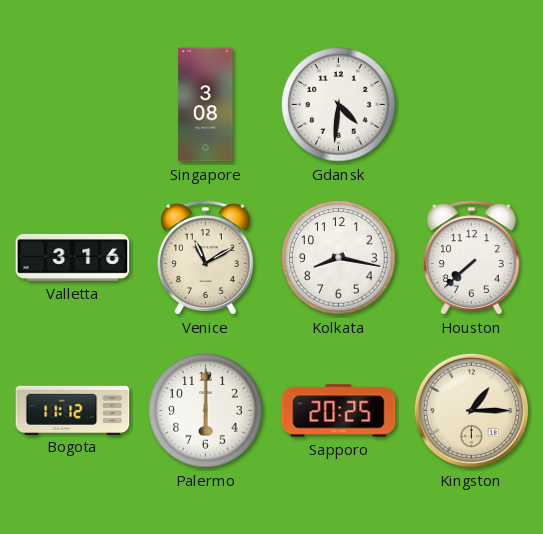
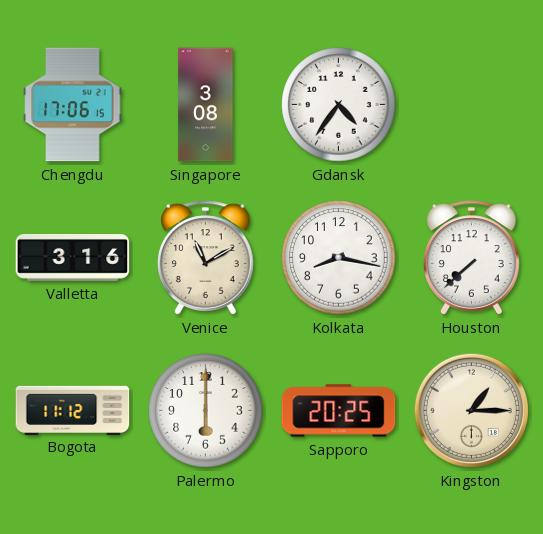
Chengdu: none -> 17:06 (73, 105)
Gdansk: 4:31 -> 4:36 (339, 105)
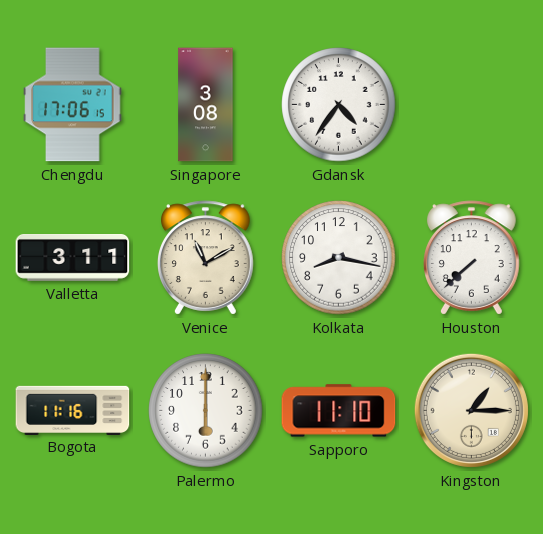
Valletta: 3:16 -> 3:11 (73, 258)
Bogota: 11:12 -> 11:16 (73, 410)
Sapporo: 20:25 -> 11:10 (339, 411)
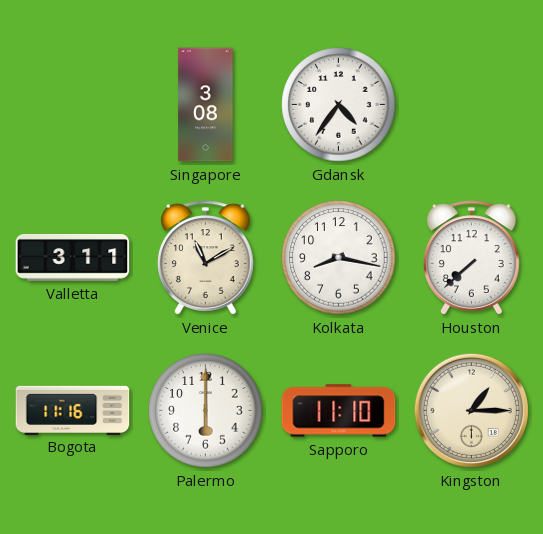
Chengdu: 17:06 -> none (73, 105)
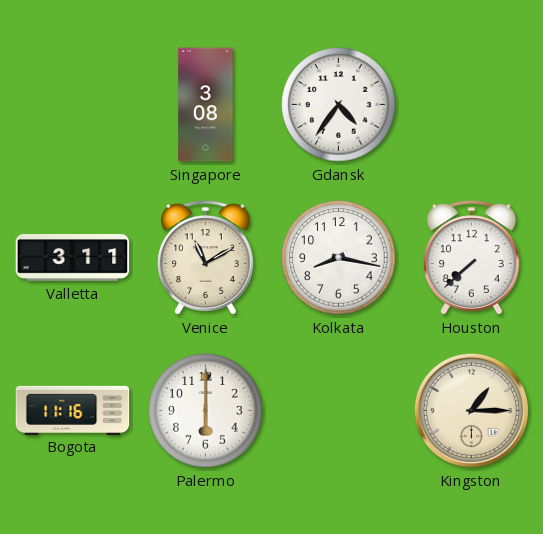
Sapporo: 11:10 -> none (339, 411)
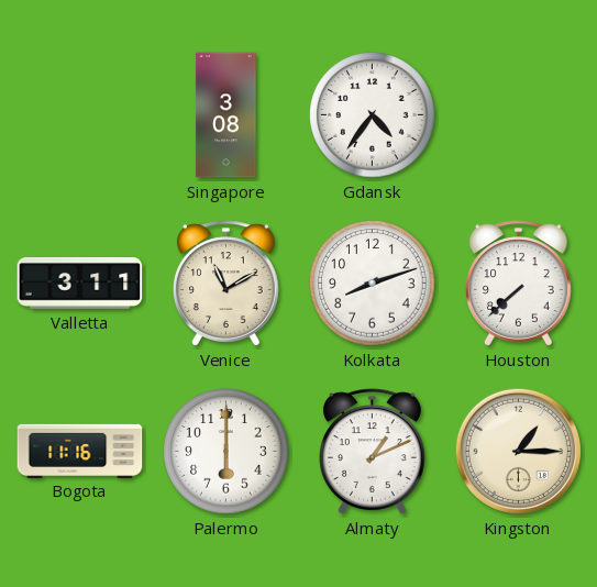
Kolkata: 8:17 -> 8:12 (373, 284)
Almaty: none -> 1:11 (373, 452)
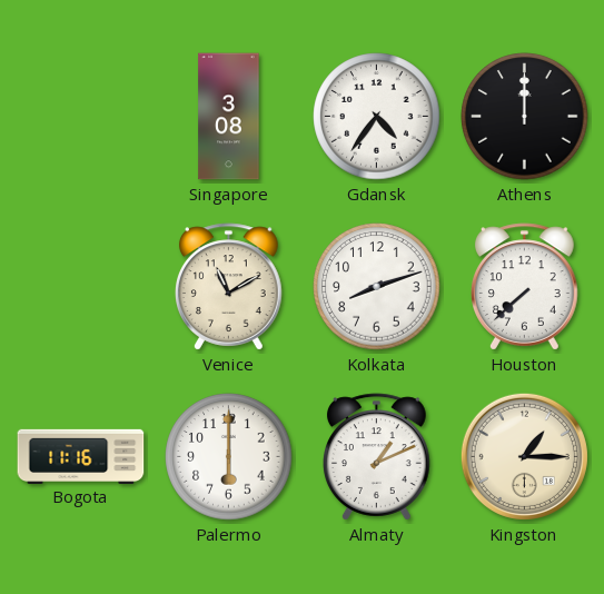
Athens: none -> 12:00 (525, 117)
Valletta: 3:11 -> none (80, 284)
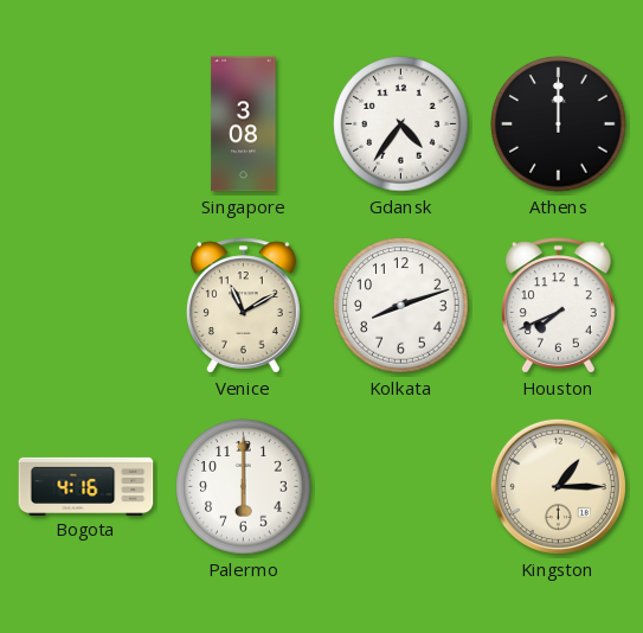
Houston: 7:38 -> 7:41 (559, 306)
Bogota: 11:16 -> 4:16 (86, 486)
Almaty: 1:11 -> none (377, 457)
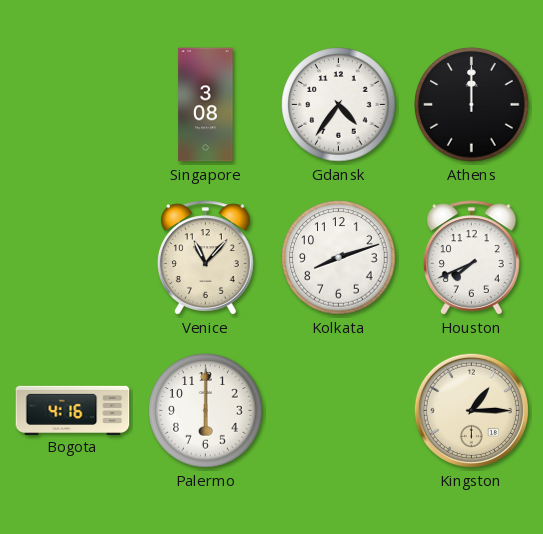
Venice: 11:10 -> 11:07 (206, 258)
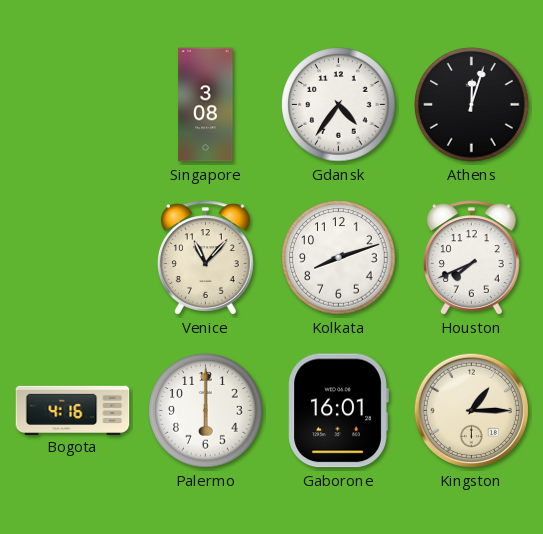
Athens: 12:00 -> 12:03 (472, 105)
Gaborone: none -> 16:01 (338, 411)
